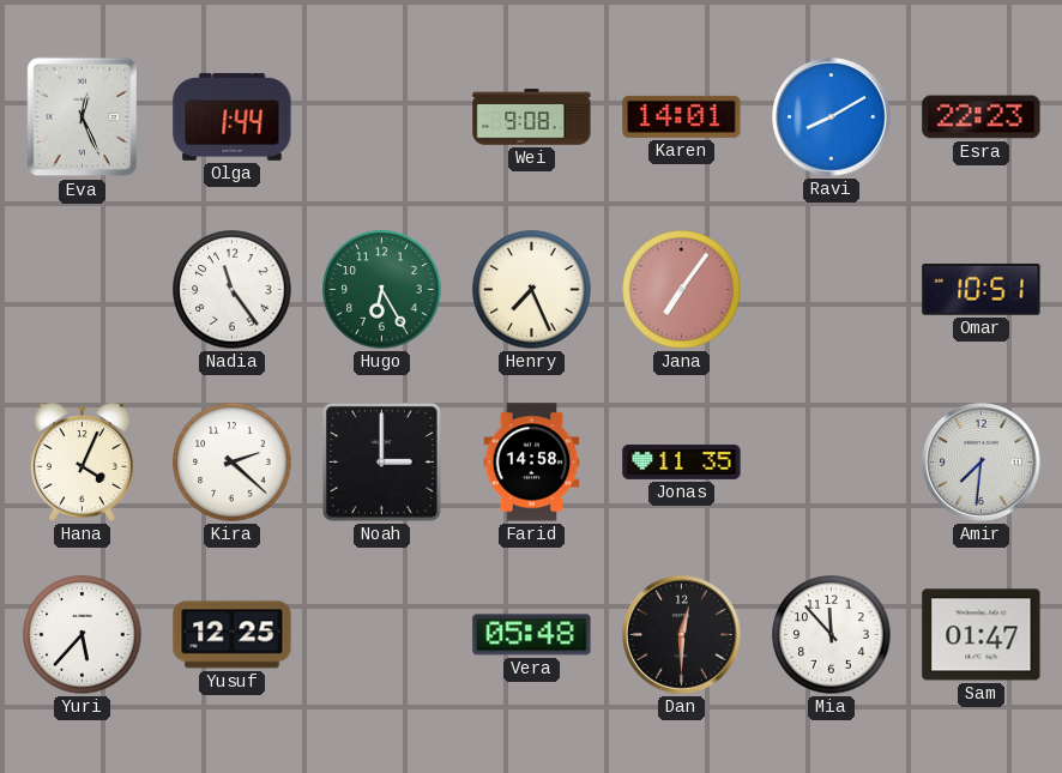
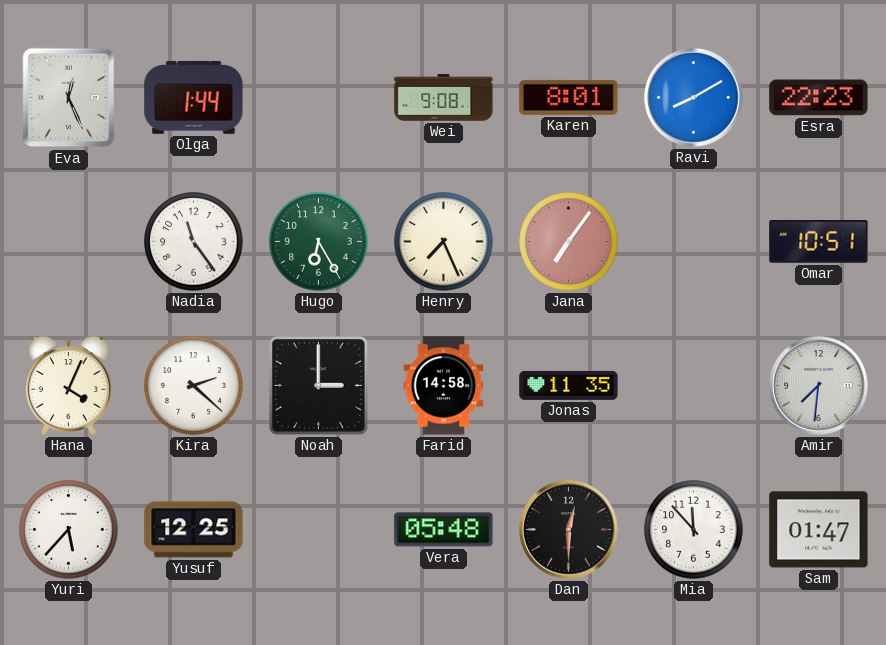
Karen: 14:01 -> 8:01 (569, 97)
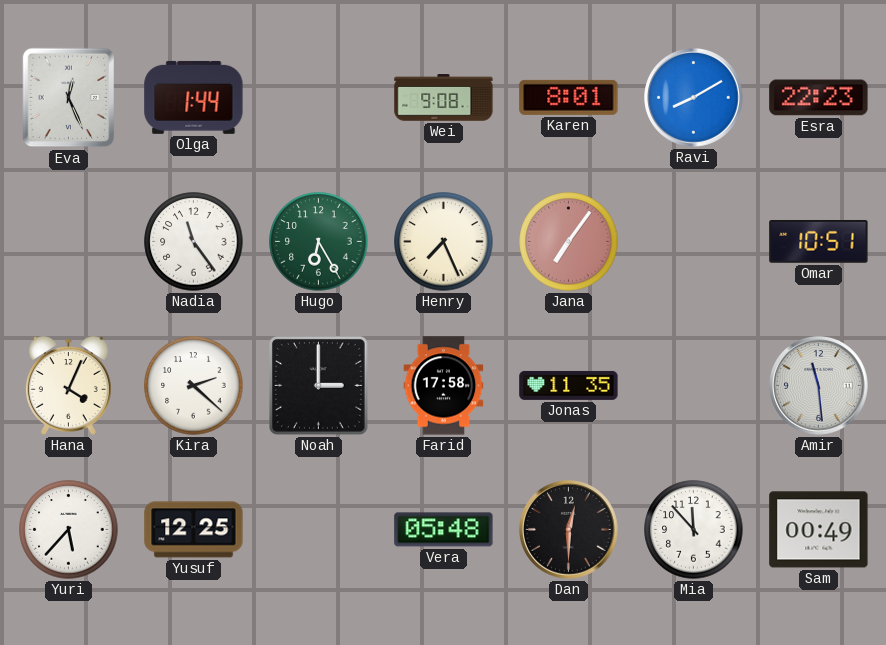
Farid: 14:58 -> 17:58 (444, 386)
Amir: 7:31 -> 11:29 (819, 386)
Sam: 01:47 -> 00:49 (819, 530)
